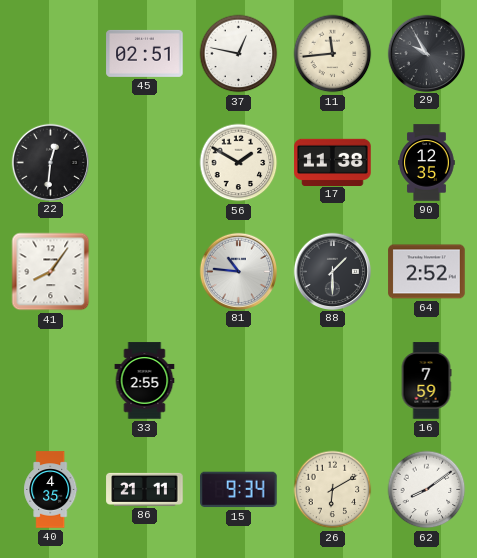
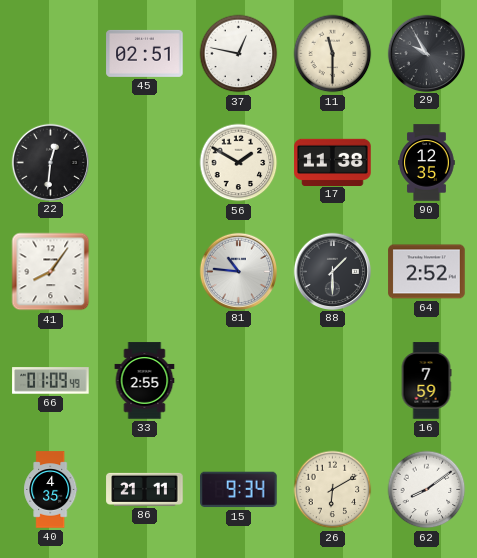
11: 11:44 -> 11:30 (333, 54)
66: none -> 01:09 (51, 381)
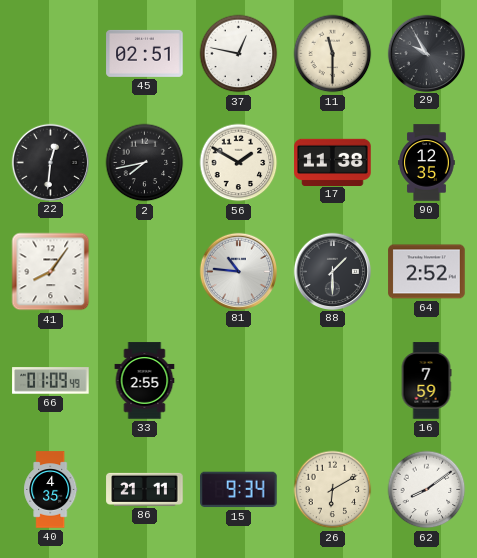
2: none -> 7:43 (145, 163)
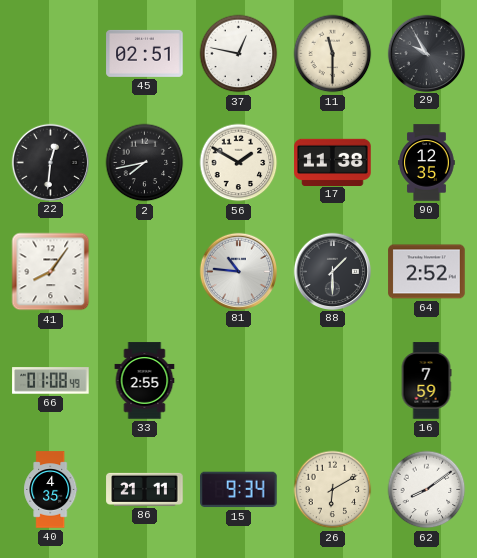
66: 01:09 -> 01:08 (51, 381)
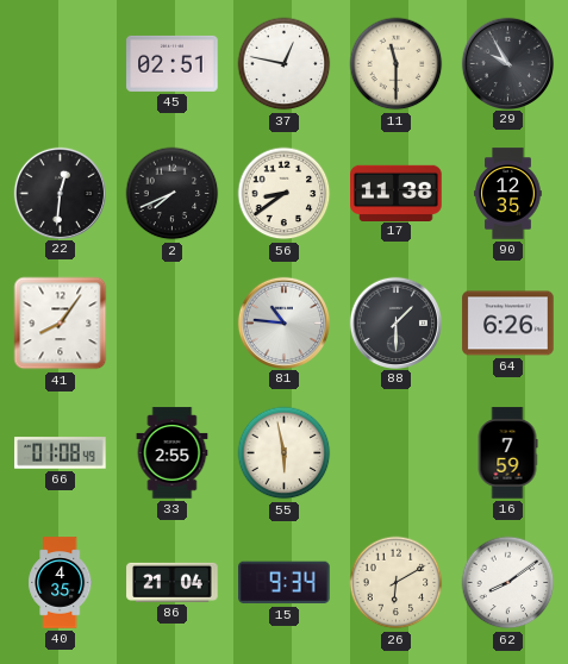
2: 7:43 -> 7:41 (173, 194)
56: 1:50 -> 8:39 (285, 194)
64: 2:52 -> 6:26 (508, 324)
55: none -> 5:58 (285, 453)
86: 21:11 -> 21:04 (173, 582)
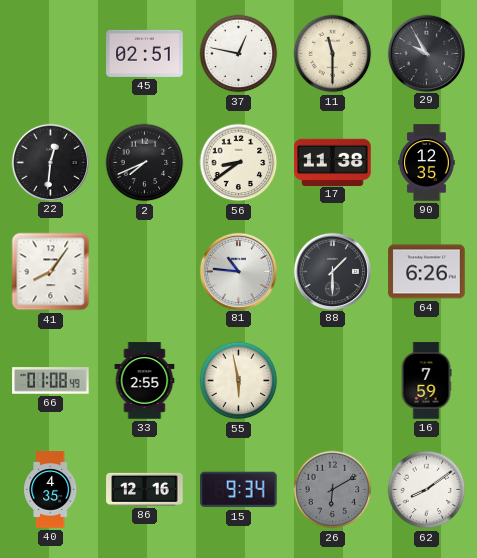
86: 21:04 -> 12:16 (145, 489)
26 dial: cream -> grey (333, 490)
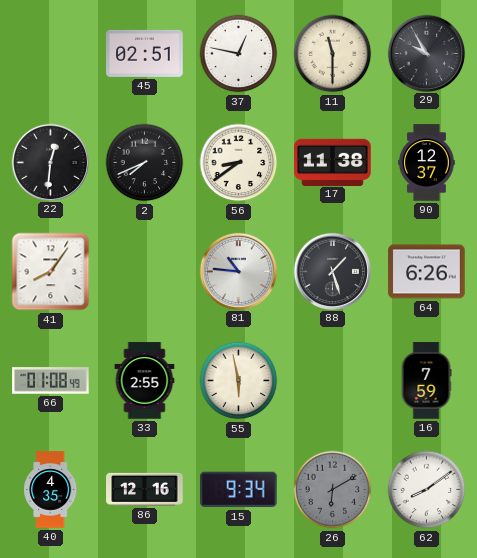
90: 12:35 -> 12:37 (427, 163)
88: 1:30 -> 1:27 (332, 271)
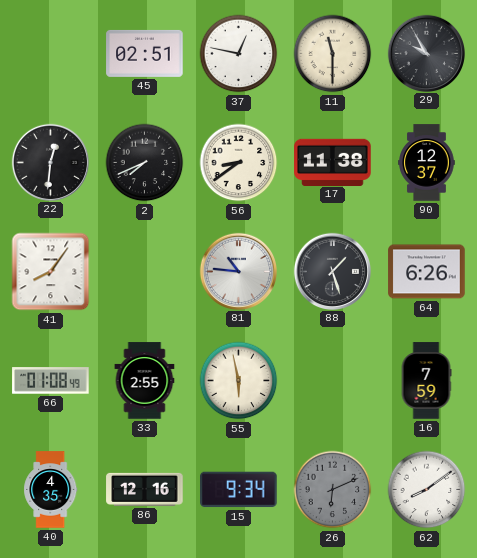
26: 6:10 -> 6:11 (333, 490)
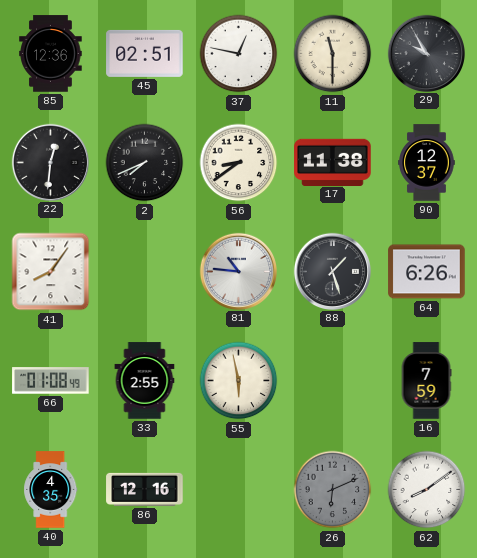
85: none -> 12:36 (51, 54)
15: 9:34 -> none (239, 490)
